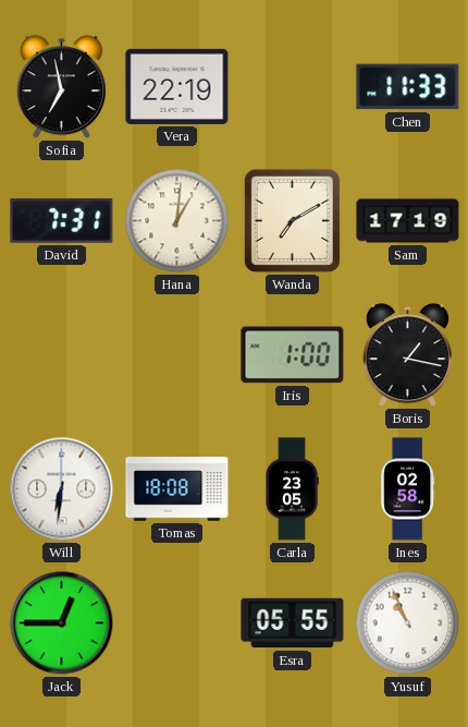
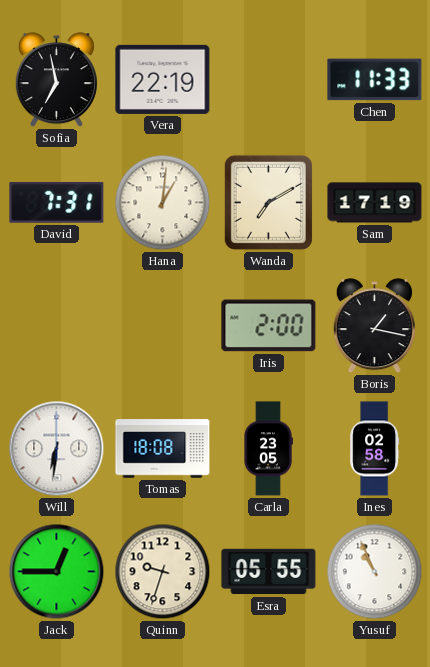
Iris: 1:00 -> 2:00 (269, 326)
Quinn: none -> 9:33 (163, 572)
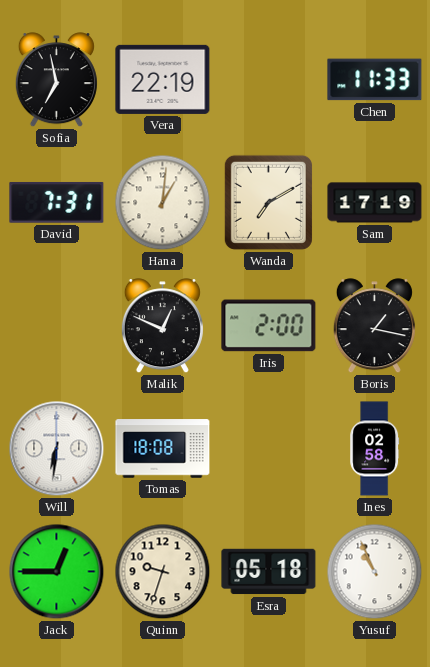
Malik: none -> 12:49 (162, 326)
Carla: 23:05 -> none (268, 449)
Esra: 05:55 -> 05:18 (269, 572)
